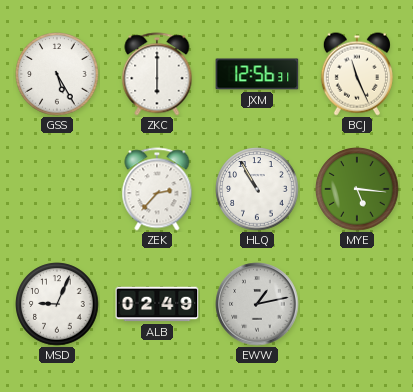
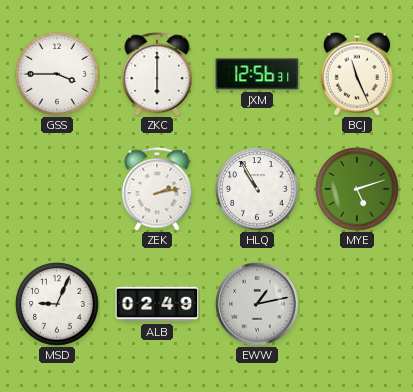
GSS: 5:25 -> 3:45 (57, 74)
ZEK: 2:37 -> 2:13 (157, 189)
MYE: 5:16 -> 5:12 (357, 189)
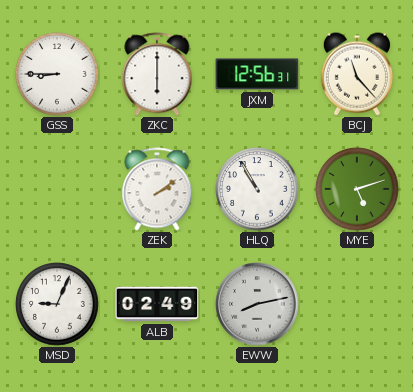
GSS: 3:45 -> 8:45 (57, 74)
BCJ: 11:26 -> 11:23 (357, 74)
ZEK: 2:13 -> 2:09 (157, 189)
EWW: 1:13 -> 8:13 (257, 304)
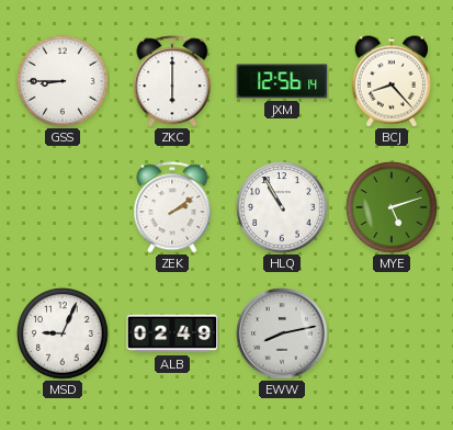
JXM: 12:56:31 -> 12:56:14 (282, 81)
BCJ: 11:23 -> 8:23 (392, 81)
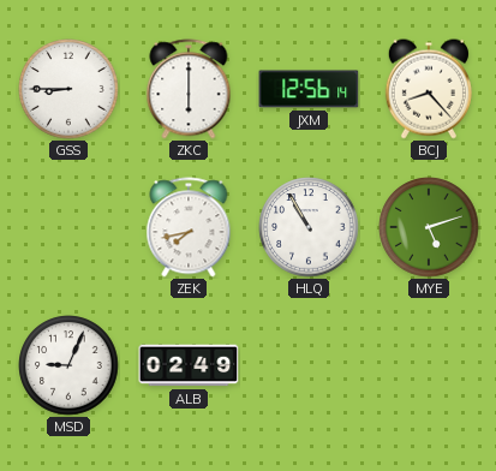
ZEK: 2:09 -> 7:43 (189, 227)
EWW: 8:13 -> none (282, 333)
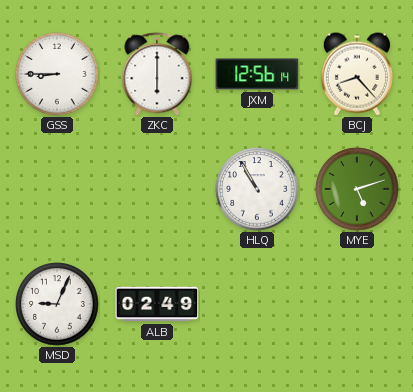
ZEK: 7:43 -> none (189, 227)
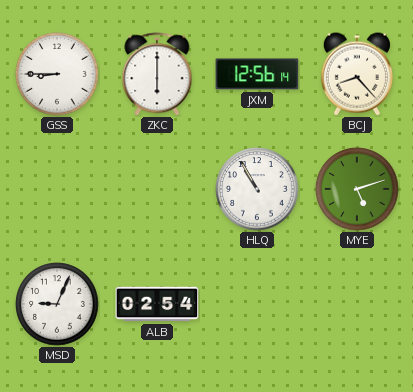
ALB: 02:49 -> 02:54 (157, 304)
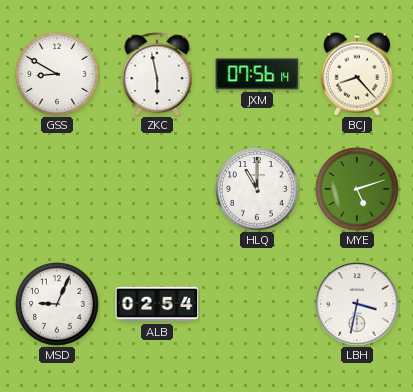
GSS: 8:45 -> 8:50 (57, 74)
ZKC: 6:00 -> 5:58 (157, 74)
JXM: 12:56 -> 07:56 (257, 74)
HLQ: 10:55 -> 11:00 (257, 189)
LBH: none -> 3:32 (357, 304)
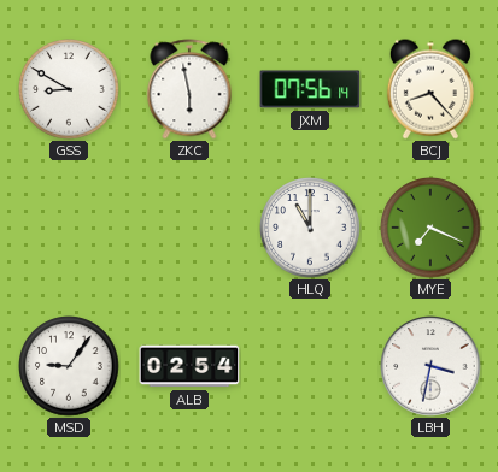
MYE: 5:12 -> 7:19 (430, 228)
MSD: 9:04 -> 9:06 (69, 366)
